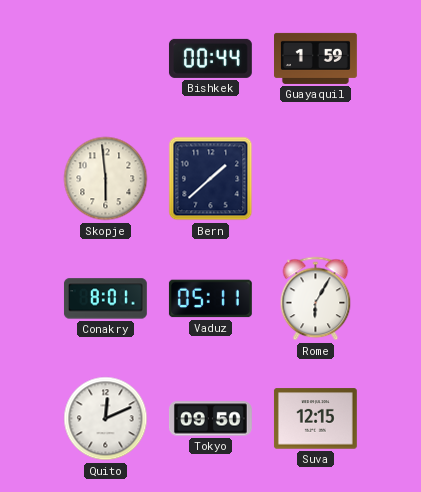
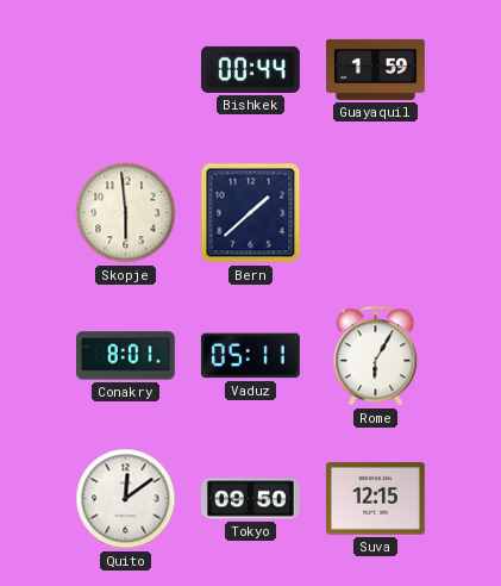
Quito: 12:11 -> 12:09 (126, 499)
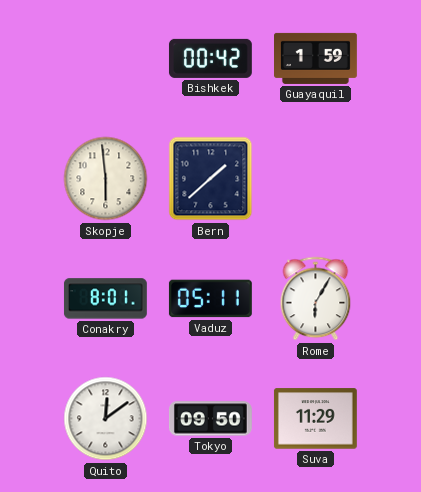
Bishkek: 00:44 -> 00:42 (210, 58)
Suva: 12:15 -> 11:29 (315, 419)
